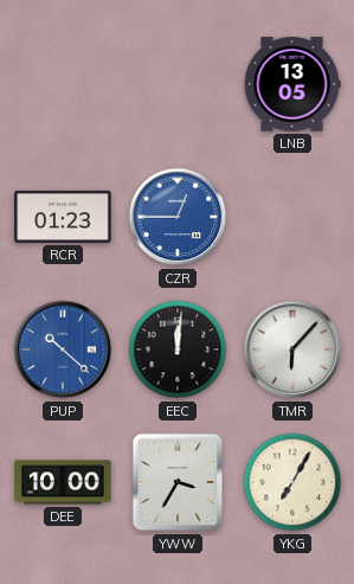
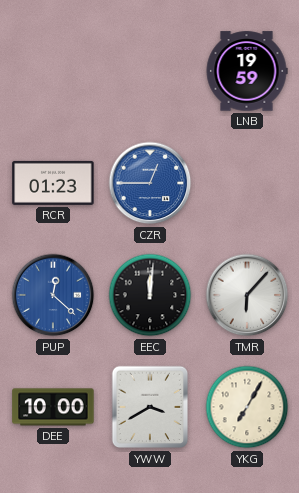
LNB: 13:05 -> 19:59 (247, 71)
PUP: 10:22 -> 12:22 (53, 295)
YWW: 3:35 -> 3:40 (150, 407)
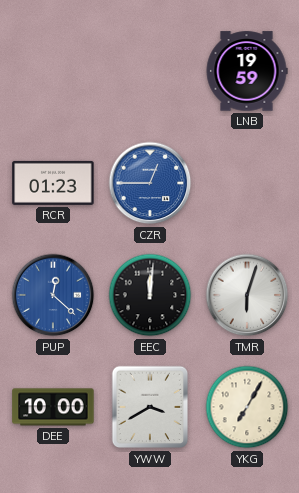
TMR: 6:07 -> 6:03 (247, 295)
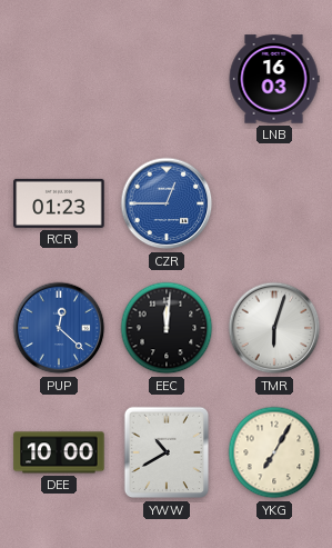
LNB: 19:59 -> 16:03 (274, 79)
YWW: 3:40 -> 10:40 (167, 452)
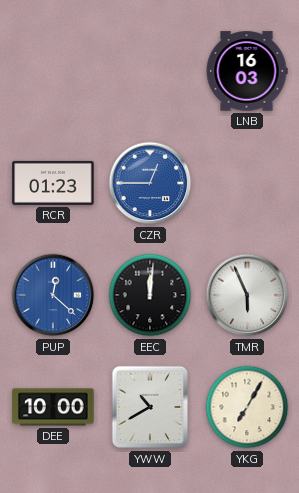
TMR: 6:03 -> 5:56 (247, 295)
